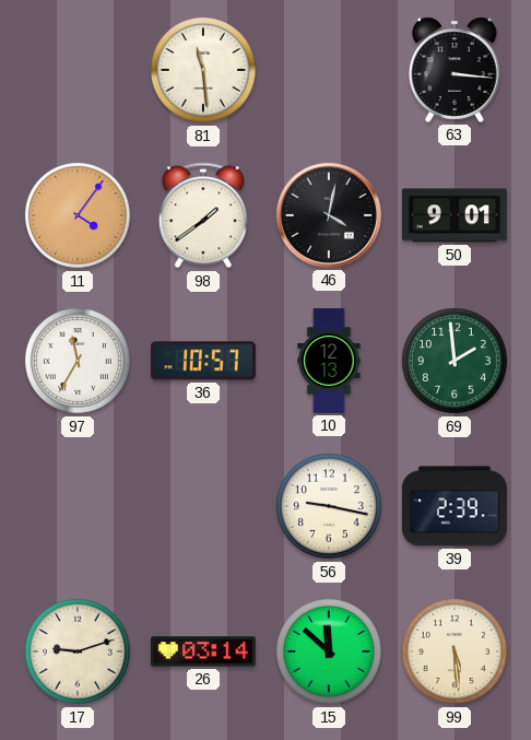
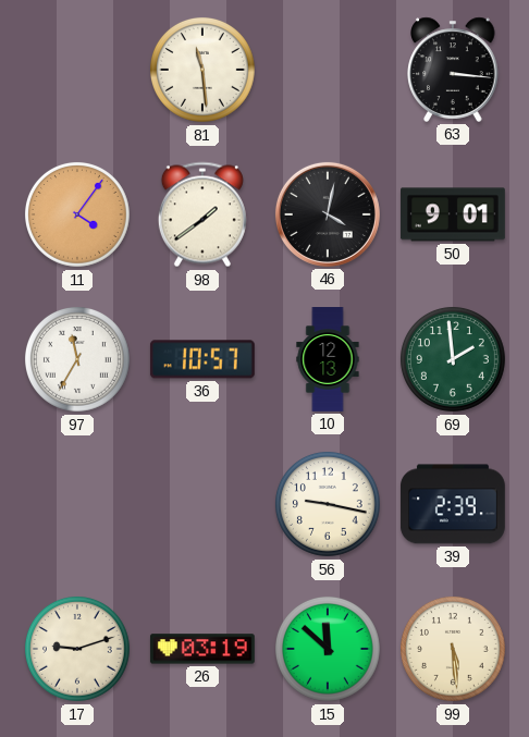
26: 03:14 -> 03:19 (202, 649)
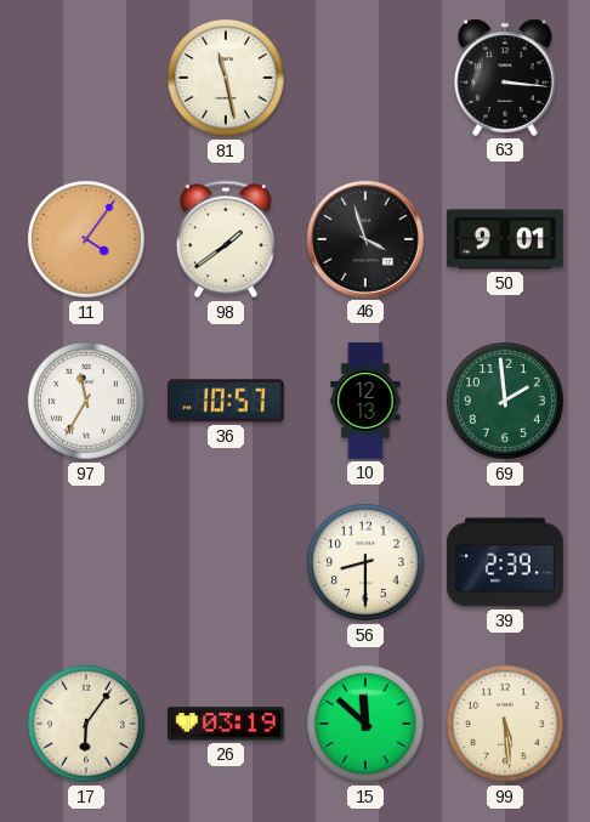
81: 11:29 -> 11:28 (227, 79)
46: 4:02 -> 3:57 (365, 239)
56: 9:17 -> 8:30 (367, 563)
17: 9:12 -> 6:06 (87, 725)
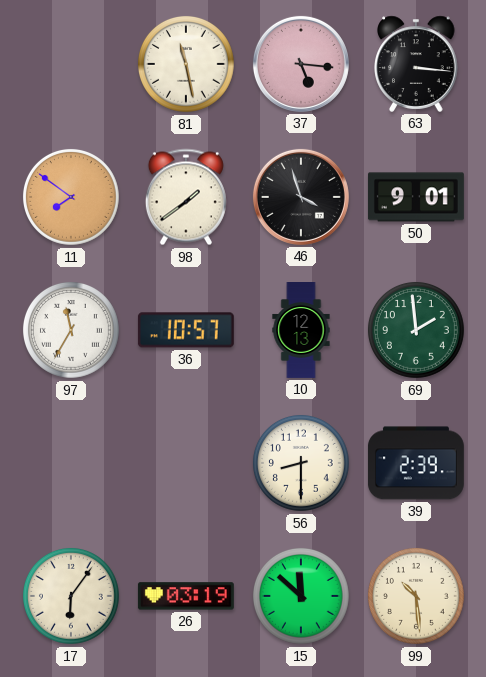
37: none -> 5:16 (301, 64)
11: 4:06 -> 7:51 (72, 198)
99: 5:29 -> 10:29 (417, 597)
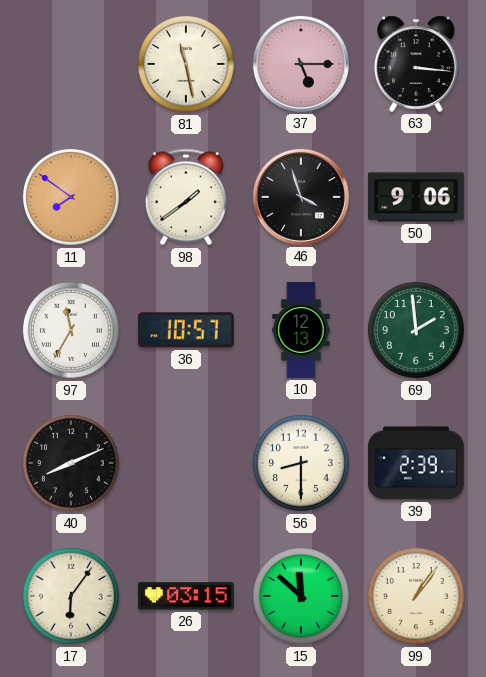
37: 5:16 -> 5:15 (301, 64)
50: 9:01 -> 9:06 (416, 197)
40: none -> 8:11 (72, 464)
26: 03:19 -> 03:15 (186, 596)
99: 10:29 -> 1:06 (417, 597)
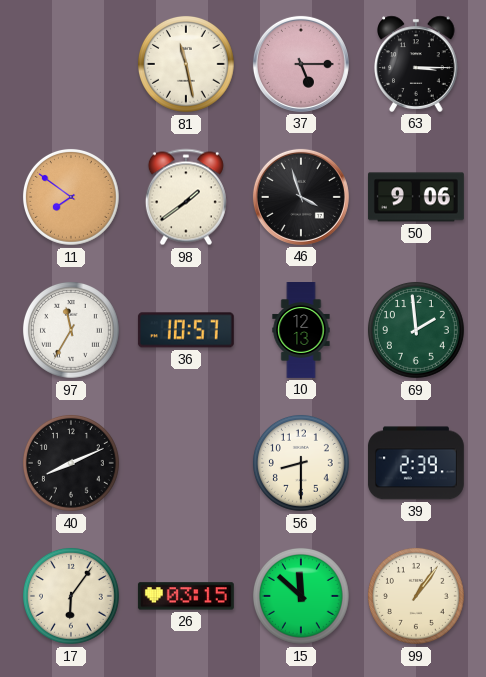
63: 3:16 -> 3:15 (416, 64)
